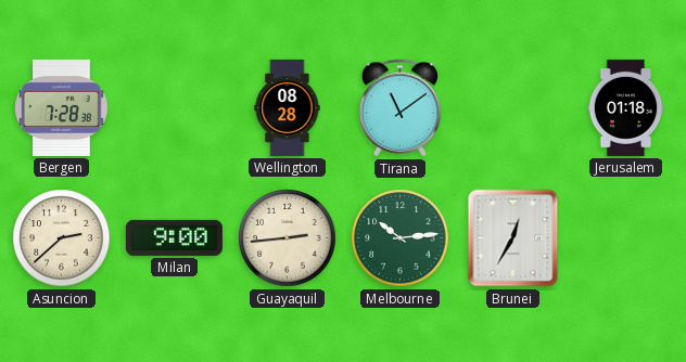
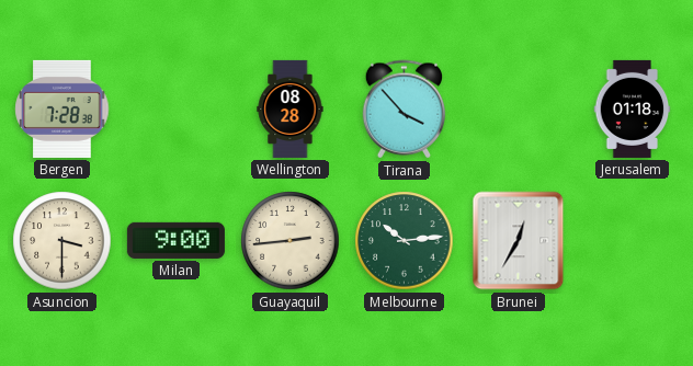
Tirana: 11:09 -> 3:53 (405, 110)
Asuncion: 2:38 -> 3:30 (63, 241)
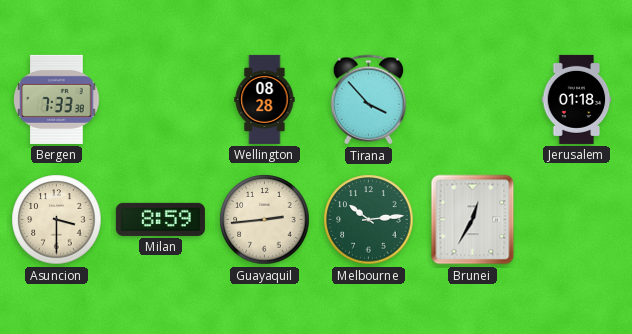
Bergen: 7:28 -> 7:33 (57, 99)
Milan: 9:00 -> 8:59 (160, 219)
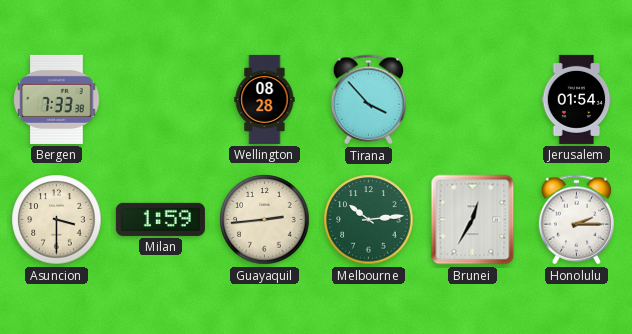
Jerusalem: 01:18 -> 01:54 (577, 99)
Milan: 8:59 -> 1:59 (160, 219)
Honolulu: none -> 2:15 (577, 220)
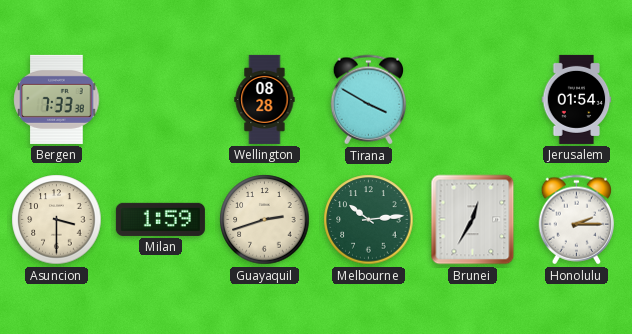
Tirana: 3:53 -> 3:50 (369, 100)
Guayaquil: 2:44 -> 2:42 (265, 220)
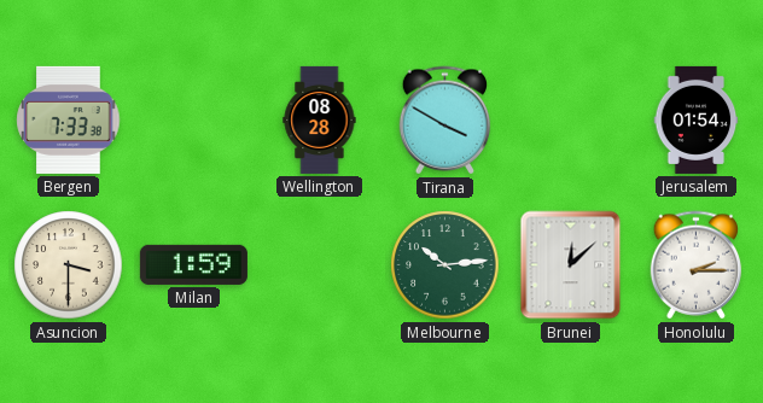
Guayaquil: 2:42 -> none (265, 220)
Brunei: 12:35 -> 12:08 (571, 265)
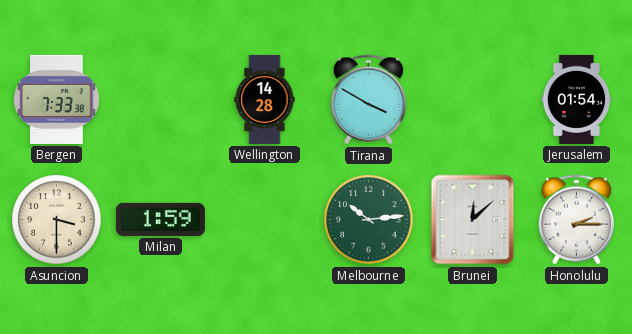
Wellington: 08:28 -> 14:28 (265, 99)
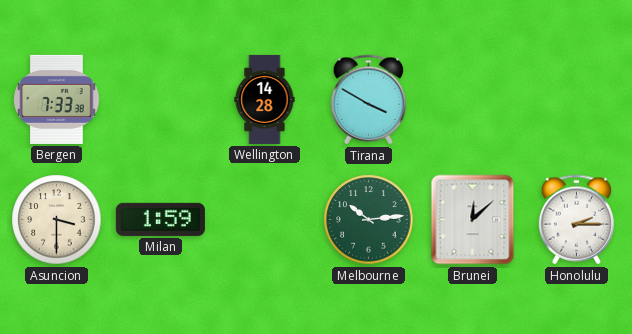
Jerusalem: 01:54 -> none (577, 99)
